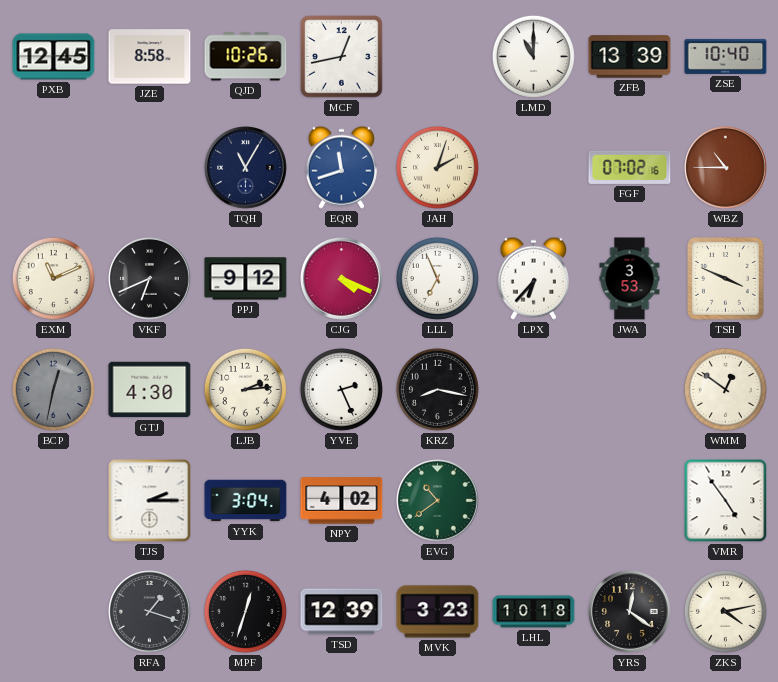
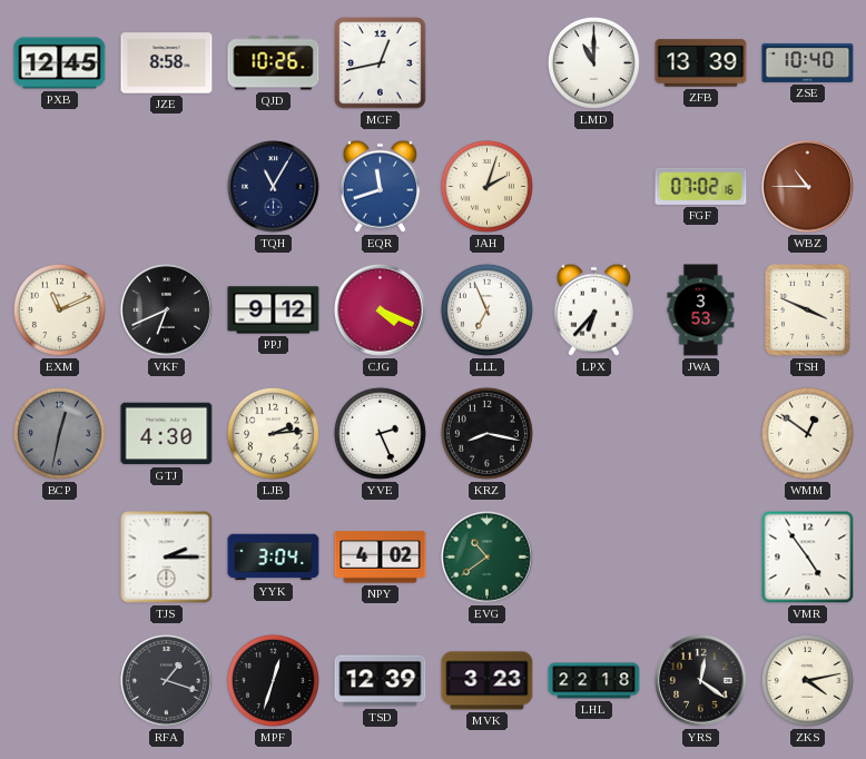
LHL: 10:18 -> 22:18 (594, 681)
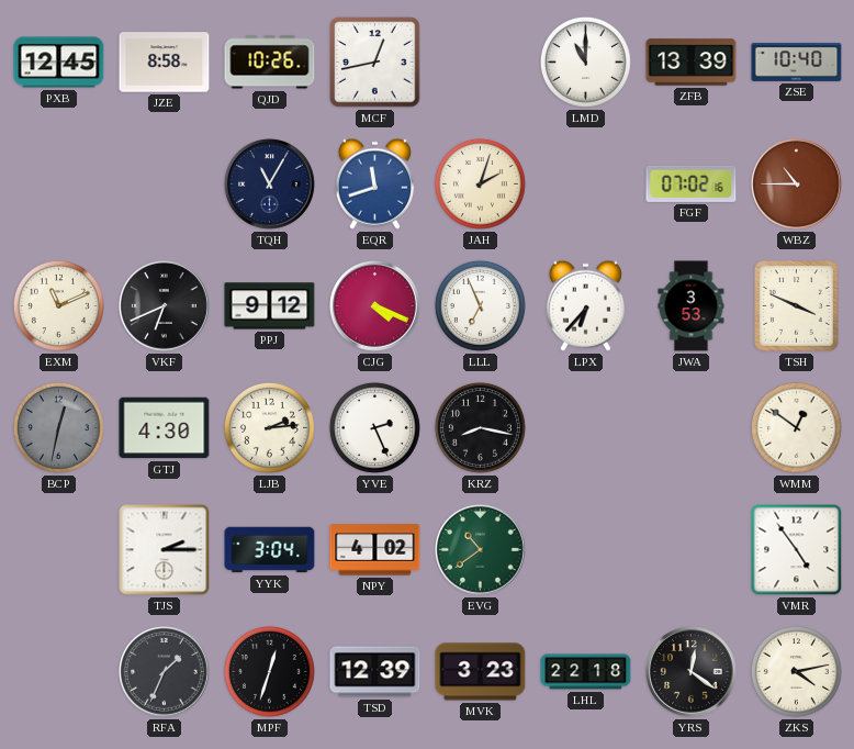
RFA: 1:18 -> 1:34 (165, 672)
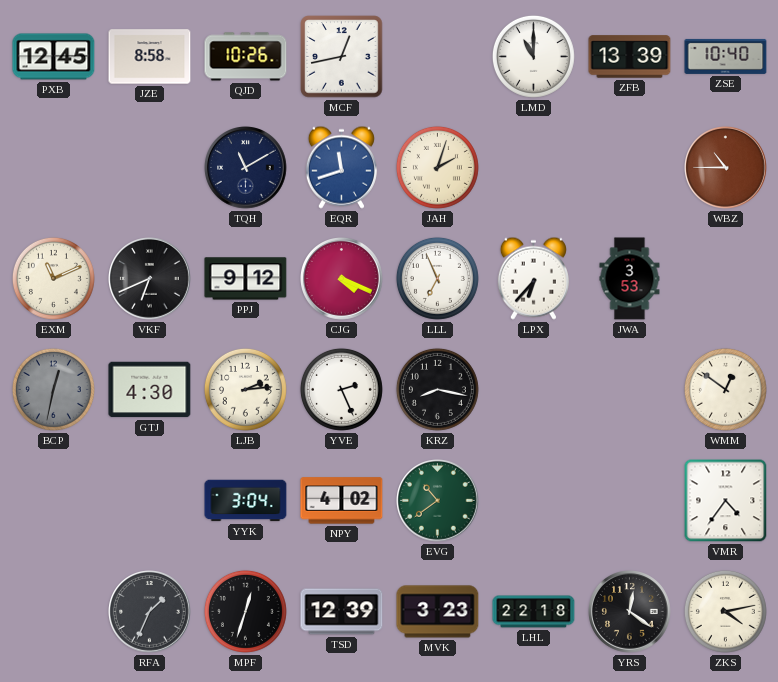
TQH: 11:05 -> 11:10 (246, 168)
FGF: 07:02 -> none (692, 183)
TSH: 3:49 -> none (797, 306)
TJS: 2:15 -> none (165, 550)
VMR: 4:54 -> 4:36 (726, 501)
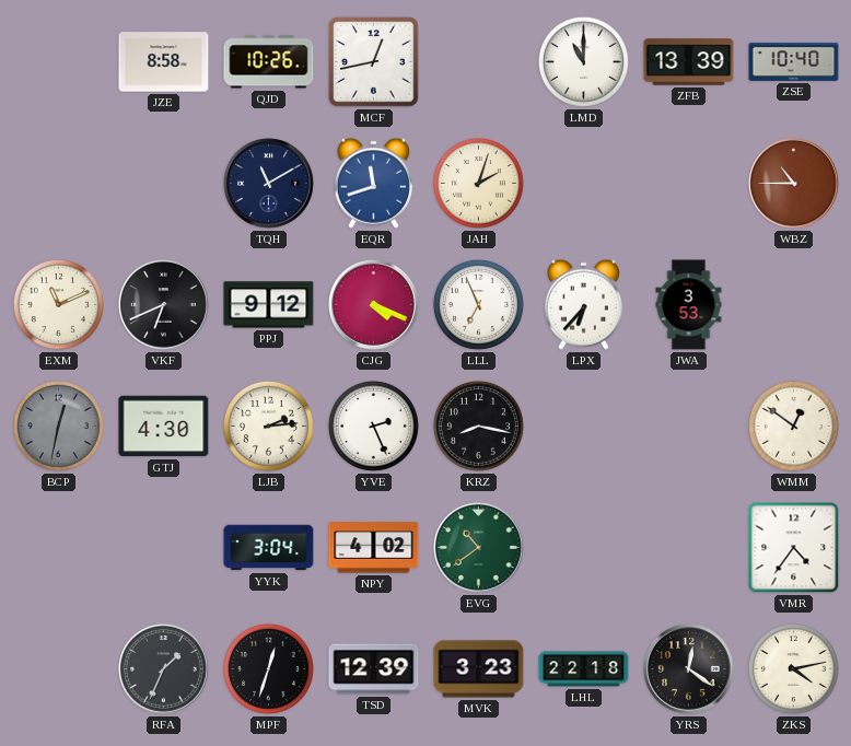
PXB: 12:45 -> none (54, 57)
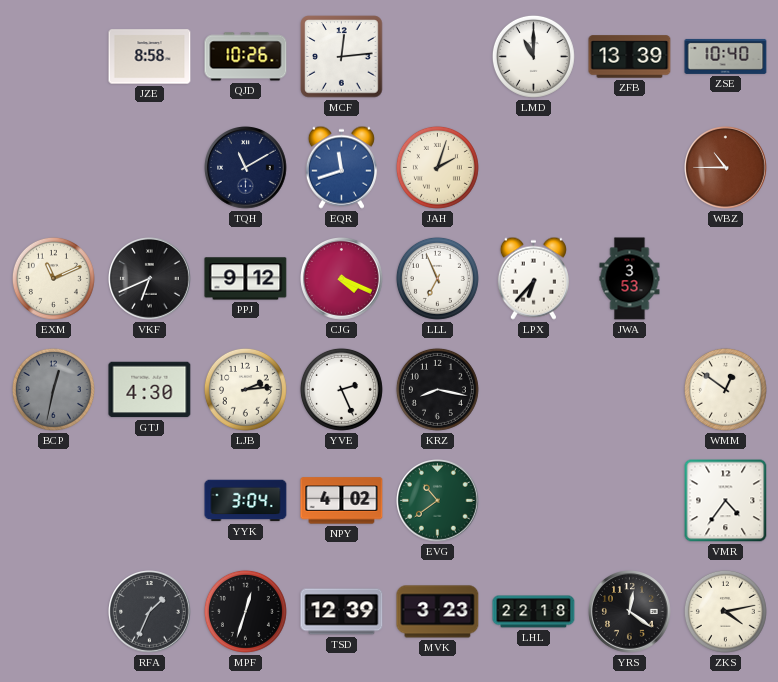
MCF: 12:43 -> 12:14 (342, 57)
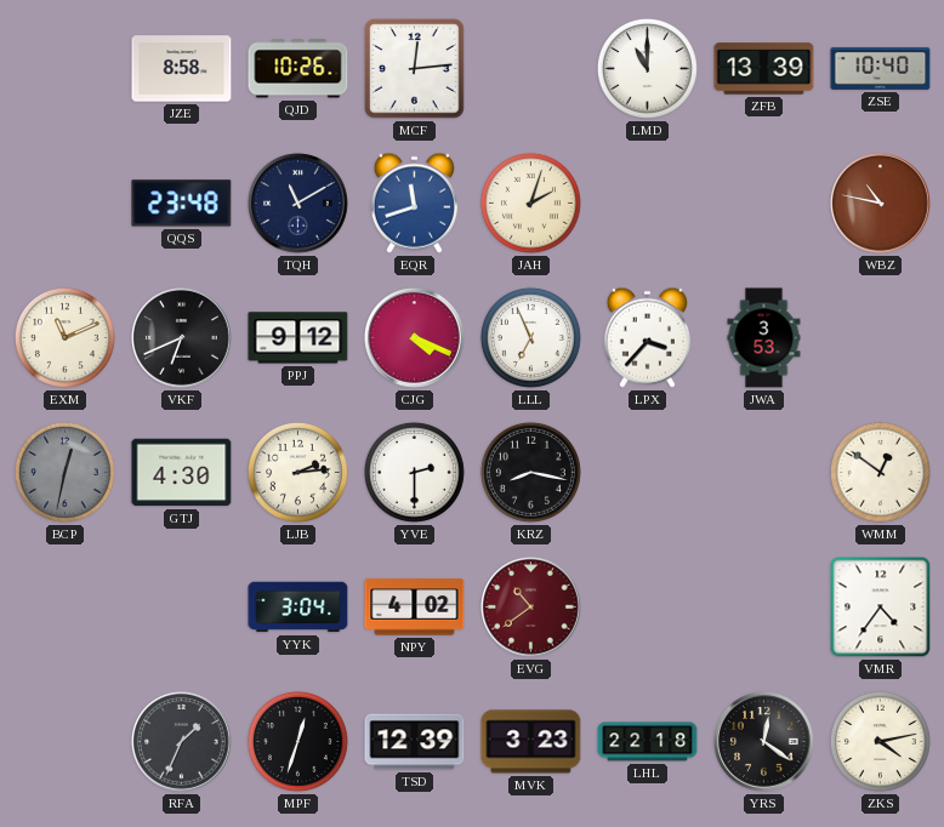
QQS: none -> 23:48 (182, 204)
WBZ: 10:45 -> 10:47 (881, 204)
LPX: 6:37 -> 3:37 (647, 337)
YVE: 2:26 -> 2:30 (414, 472)
EVG dial: green -> burgundy (531, 608)
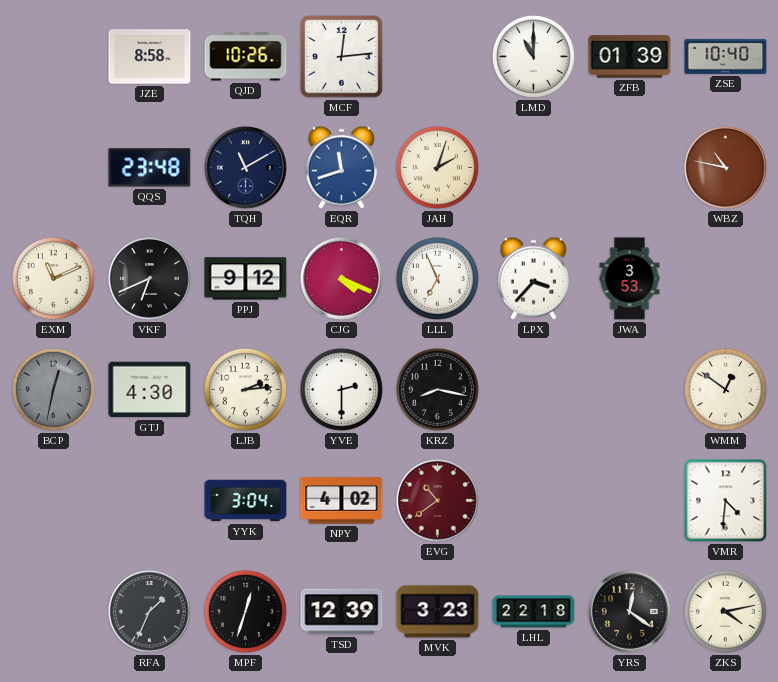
ZFB: 13:39 -> 01:39 (630, 57)
VMR: 4:36 -> 4:31 (726, 501)
